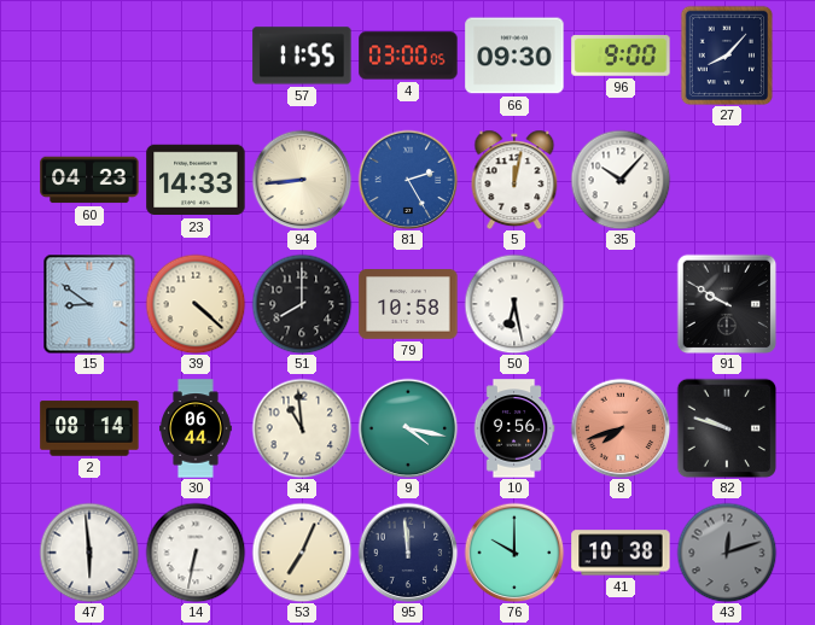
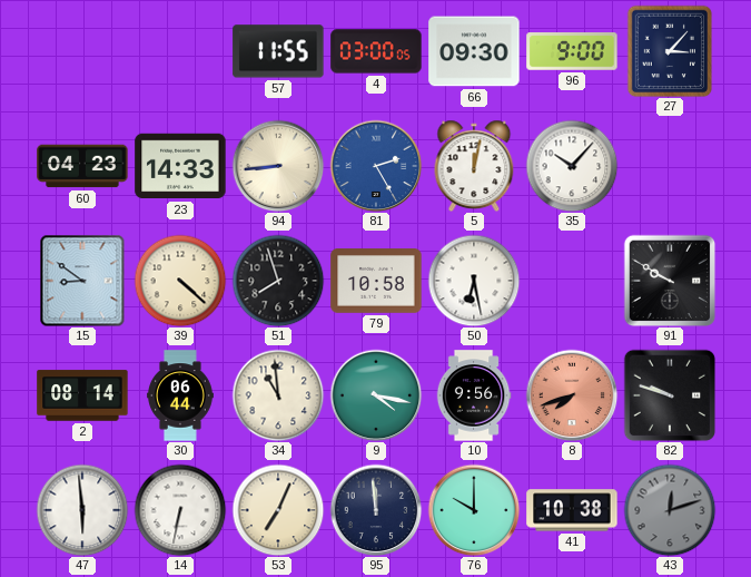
27: 8:07 -> 3:07 (670, 51)
51: 8:00 -> 7:57 (278, 281)
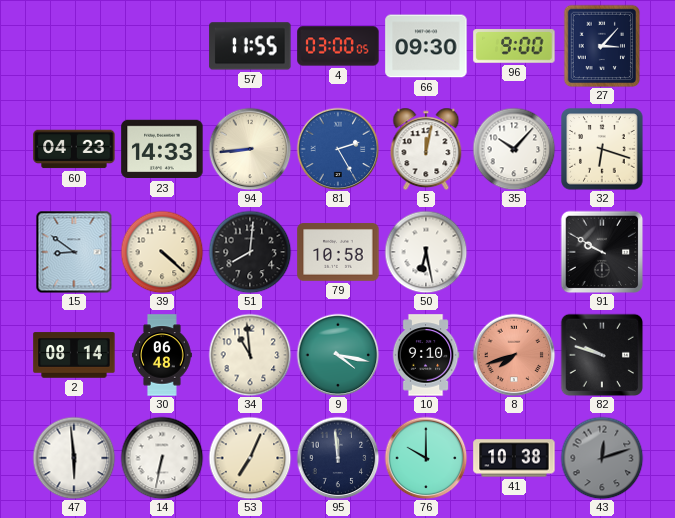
32: none -> 6:18 (602, 149)
51: 7:57 -> 8:01 (250, 252)
30: 06:44 -> 06:48 (163, 355)
10: 9:56 -> 9:10 (426, 355)
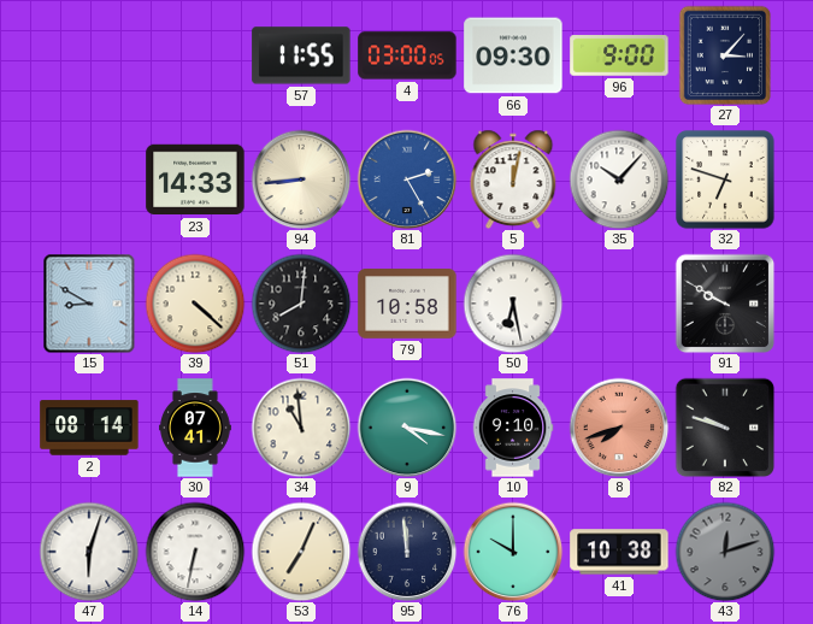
60: 04:23 -> none (74, 149)
32: 6:18 -> 6:48 (725, 179)
15: 8:51 -> 8:50 (89, 304)
30: 06:48 -> 07:41 (196, 428)
47: 5:59 -> 6:03 (89, 552)
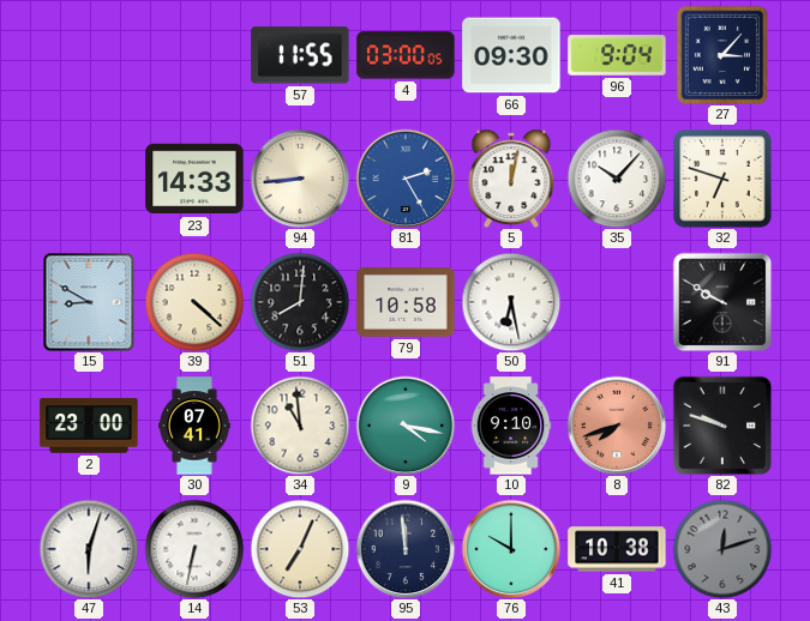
96: 9:00 -> 9:04 (617, 55)
2: 08:14 -> 23:00 (89, 426)
